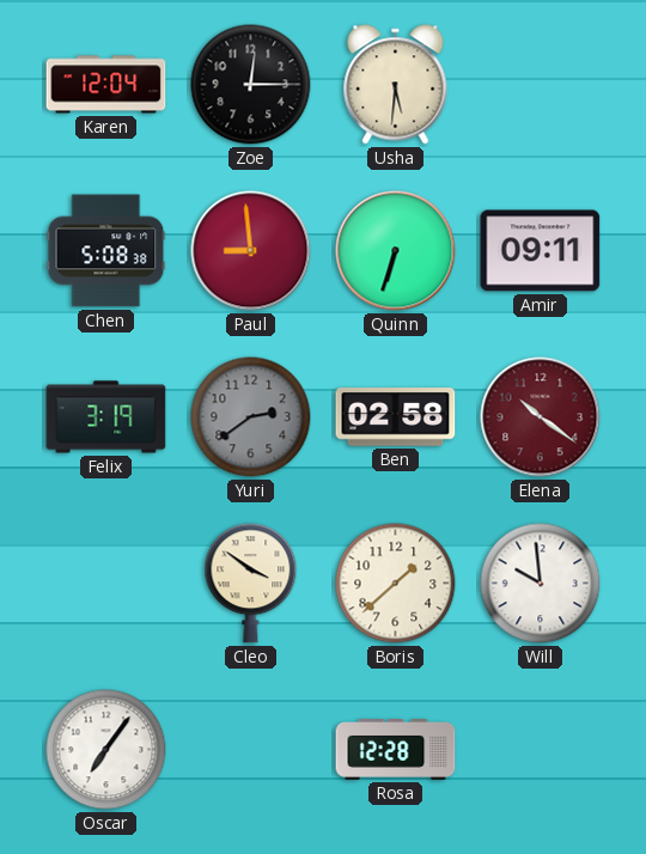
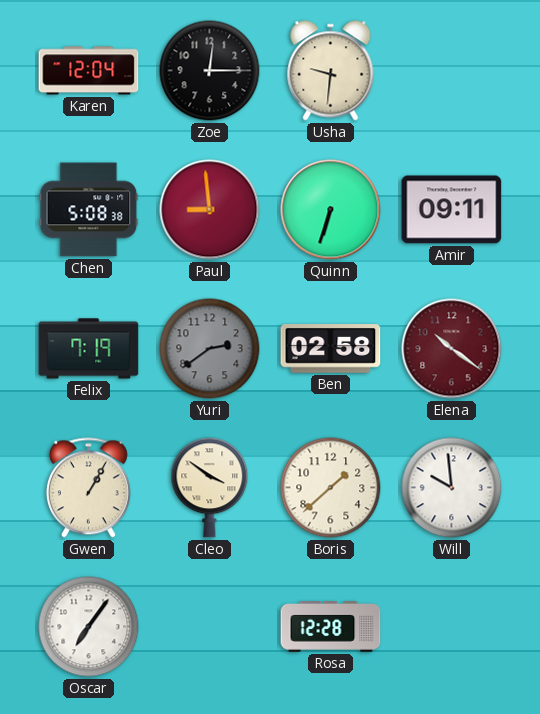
Usha: 5:31 -> 9:31 (331, 71)
Felix: 3:19 -> 7:19 (89, 349)
Gwen: none -> 1:05 (88, 488)
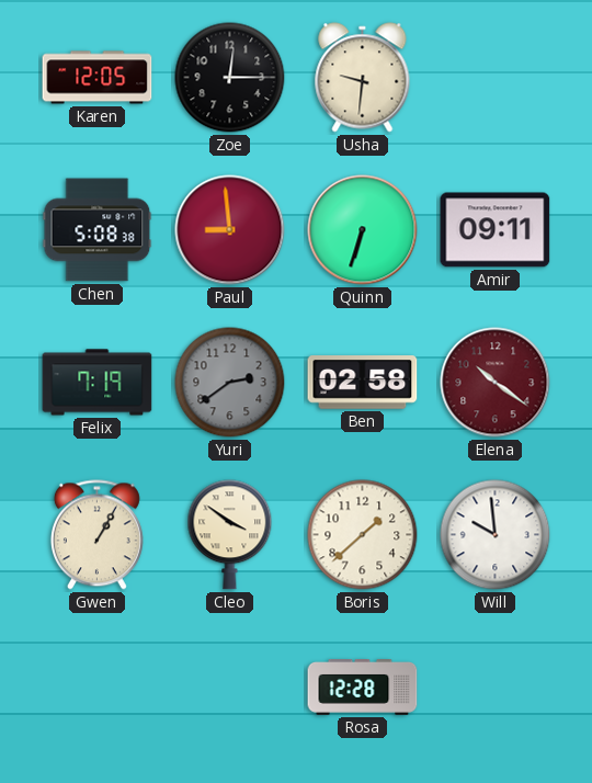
Karen: 12:04 -> 12:05 (98, 78)
Oscar: 7:06 -> none (89, 627)
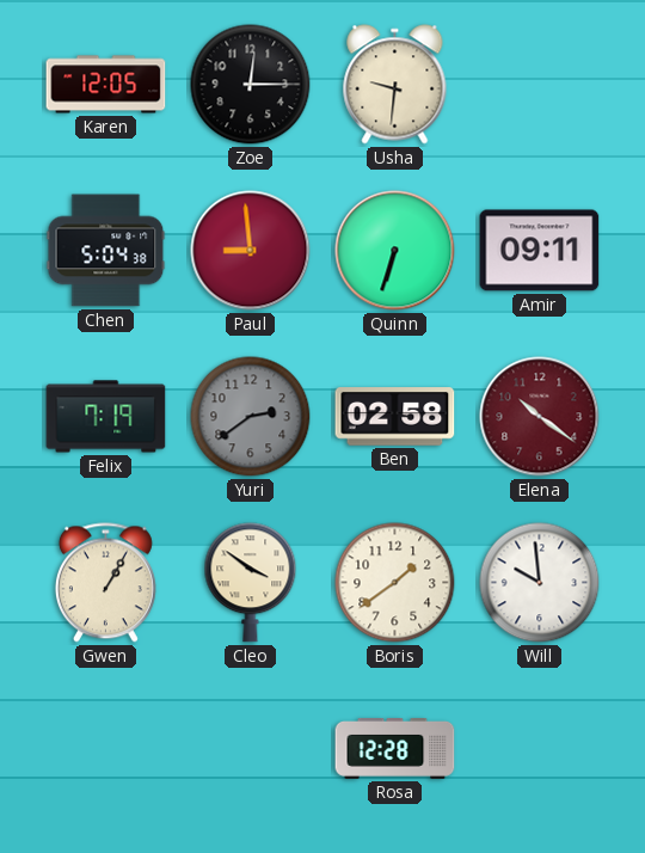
Chen: 5:08 -> 5:04 (106, 251)
Boris: 1:38 -> 1:39 (395, 583)
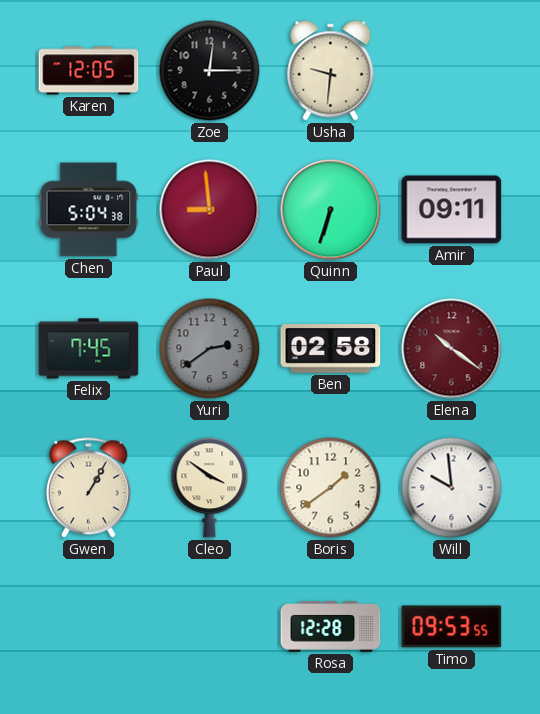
Felix: 7:19 -> 7:45 (89, 349)
Timo: none -> 09:53 (452, 627)
